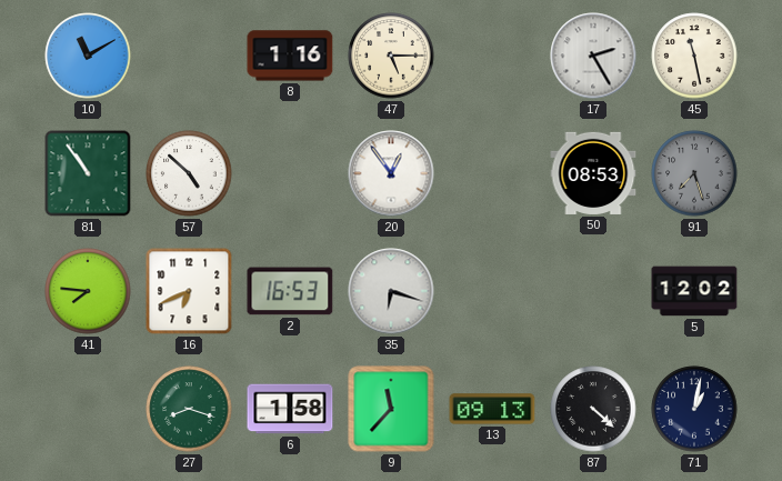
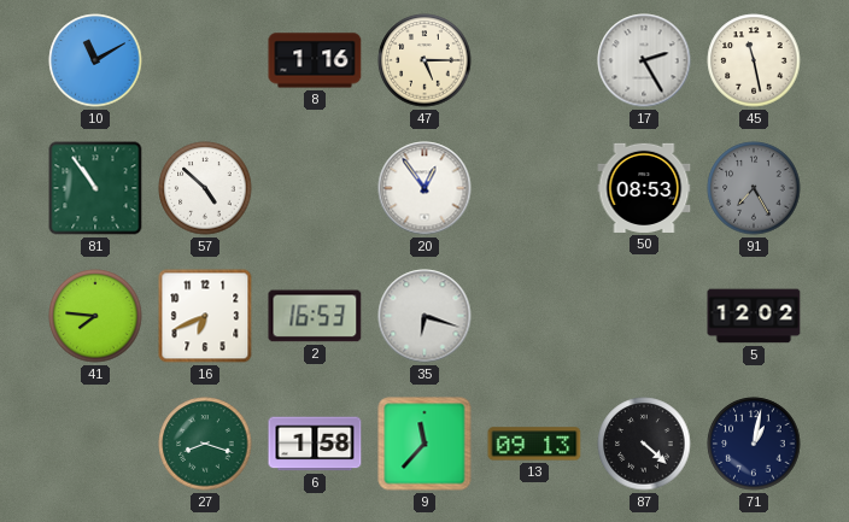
91: 7:27 -> 7:25 (754, 188)
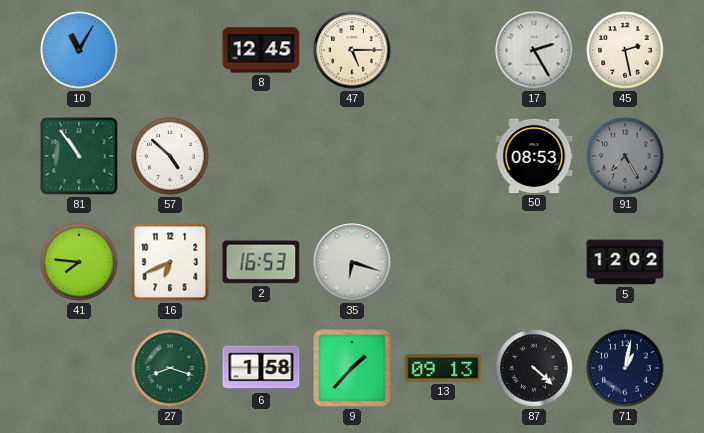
10: 11:10 -> 11:05 (79, 50)
8: 1:16 -> 12:45 (261, 50)
45: 11:28 -> 2:28 (625, 50)
20: 12:54 -> none (424, 188)
9: 11:37 -> 1:37 (352, 368)
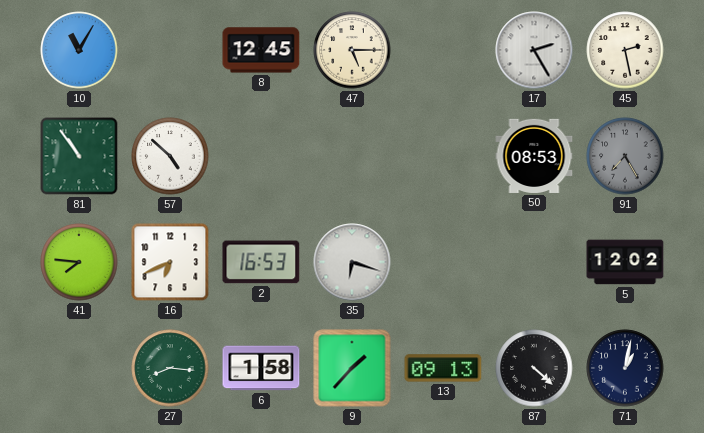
27: 8:18 -> 8:16 (170, 368)
